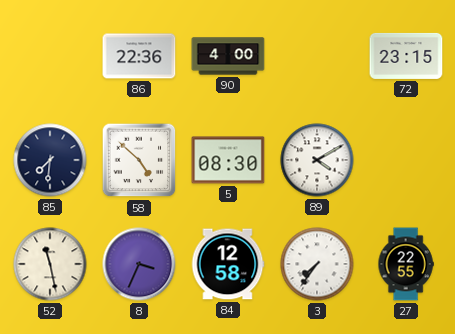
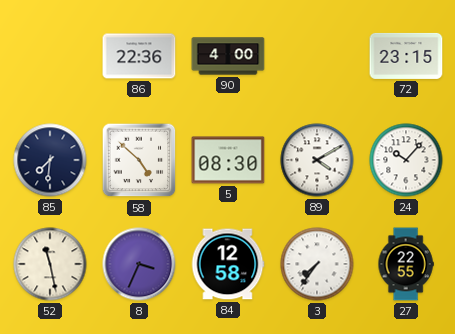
24: none -> 10:07 (406, 160)
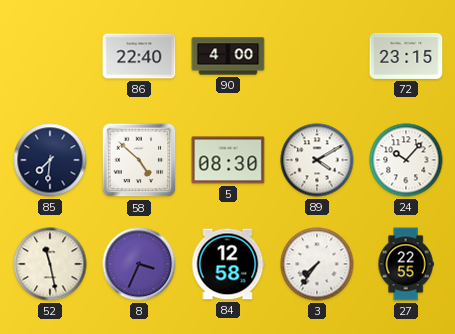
86: 22:36 -> 22:40 (139, 56)
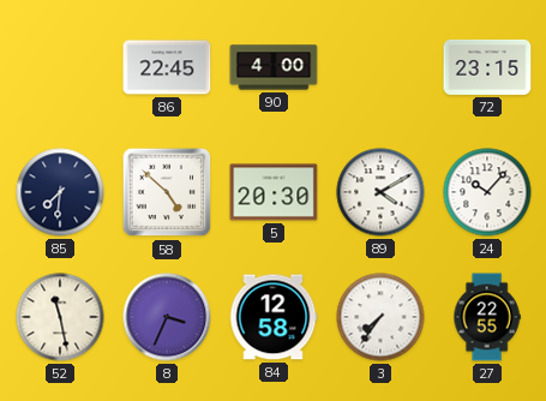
86: 22:40 -> 22:45 (167, 67)
5: 08:30 -> 20:30 (274, 192)
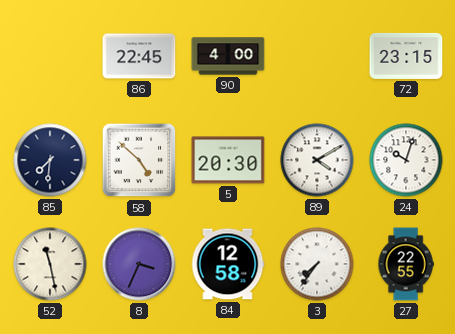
24: 10:07 -> 10:03 (406, 160)
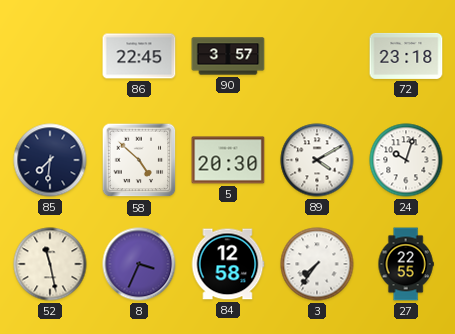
90: 4:00 -> 3:57 (228, 56)
72: 23:15 -> 23:18 (406, 56)
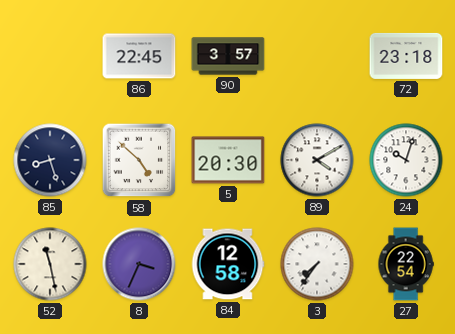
85: 7:31 -> 8:27 (50, 160)
27: 22:55 -> 22:54 (406, 264)
